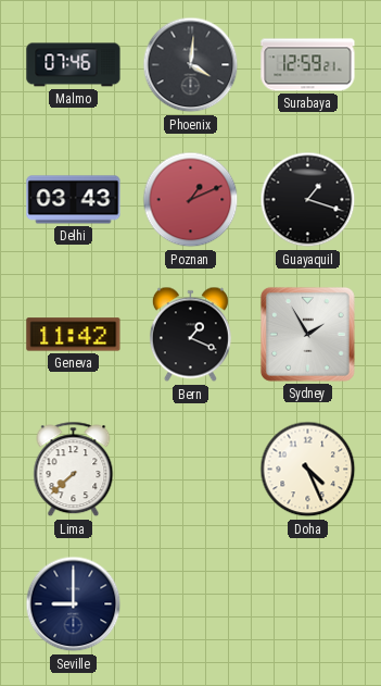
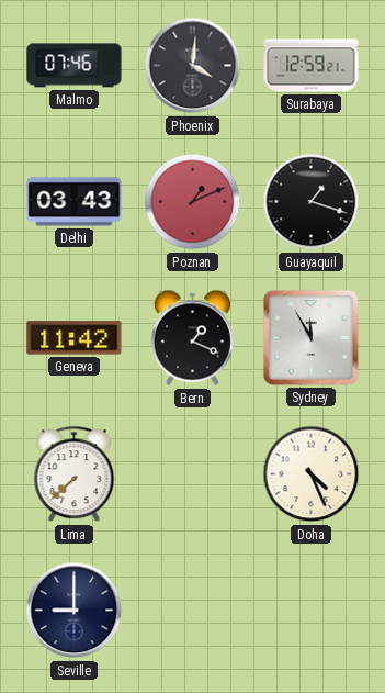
Sydney: 1:55 -> 11:55 (310, 337)
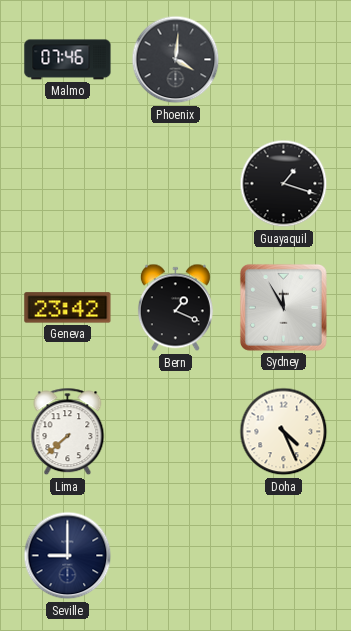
Surabaya: 12:59 -> none (312, 66)
Delhi: 03:43 -> none (75, 202)
Poznan: 1:11 -> none (193, 202)
Geneva: 11:42 -> 23:42 (68, 308)
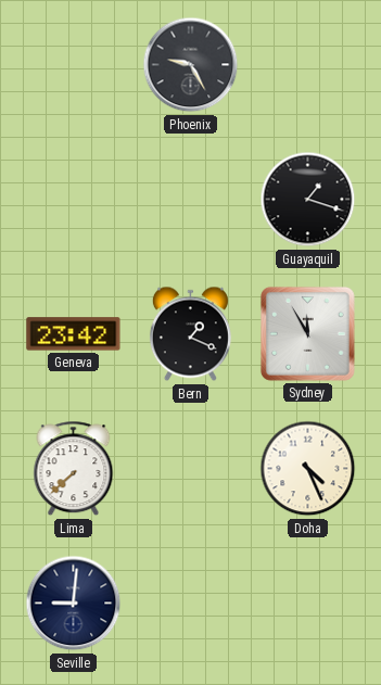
Malmo: 07:46 -> none (68, 60)
Phoenix: 4:01 -> 9:25 (191, 65)
Seville: 9:00 -> 9:01 (74, 604)
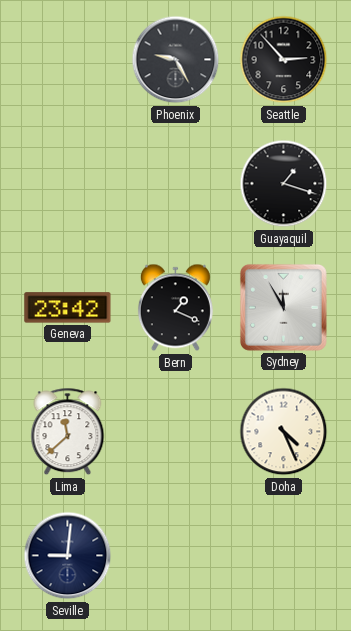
Seattle: none -> 2:53 (284, 60)
Lima: 7:38 -> 11:38 (68, 432)
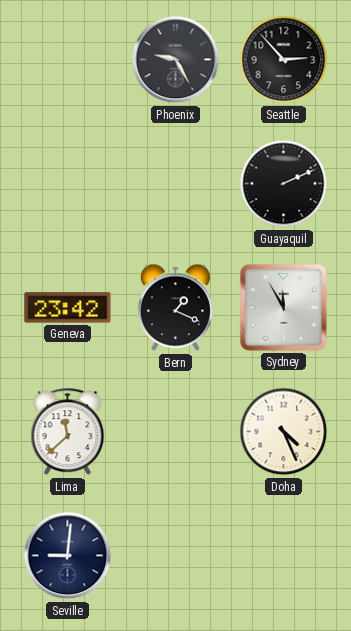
Guayaquil: 1:18 -> 2:11 (284, 184)
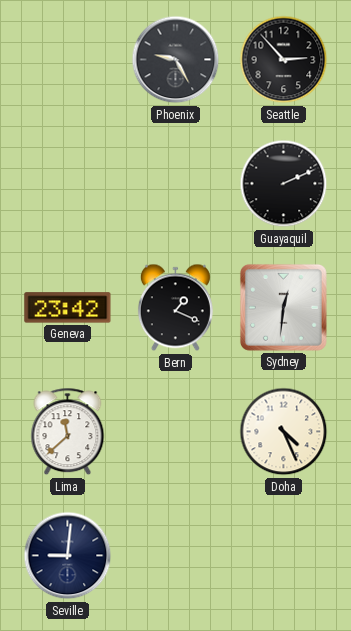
Sydney: 11:55 -> 12:31 (283, 307)
